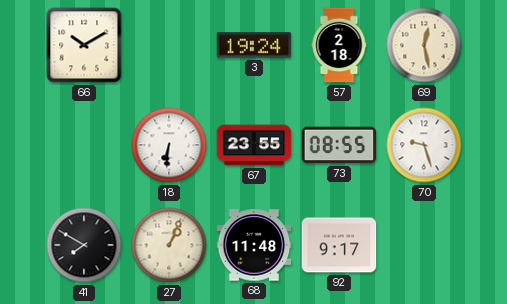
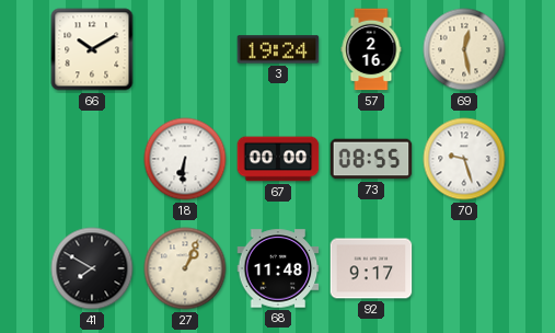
57: 2:18 -> 2:16 (371, 49)
67: 23:55 -> 00:00 (278, 159)
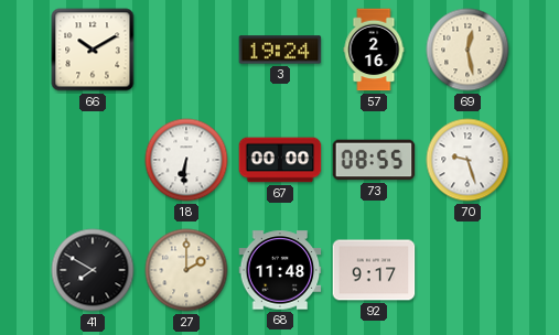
27: 1:04 -> 2:00 (186, 270)
